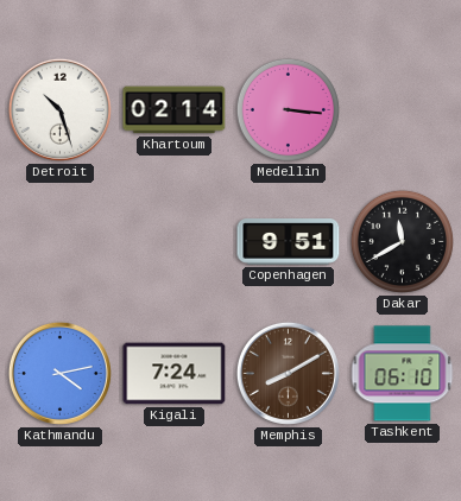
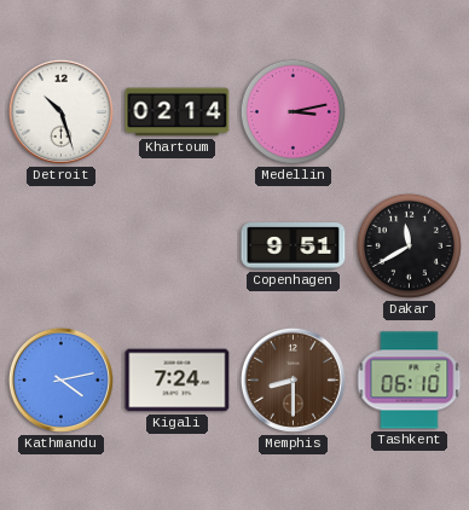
Medellin: 3:16 -> 3:13 (293, 111)
Memphis: 8:10 -> 8:30 (293, 379)
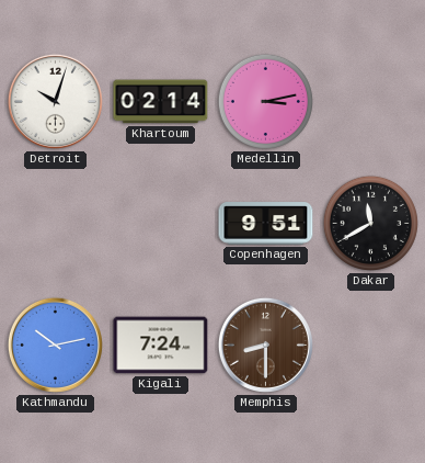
Detroit: 10:27 -> 10:03 (55, 101)
Kathmandu: 4:13 -> 10:13 (55, 345)
Tashkent: 06:10 -> none (410, 381)
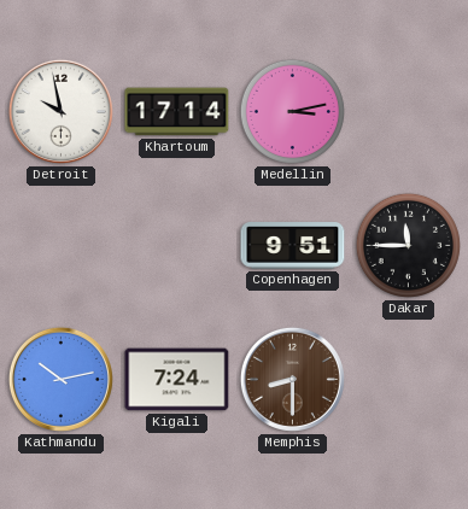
Detroit: 10:03 -> 9:58 (60, 111)
Khartoum: 02:14 -> 17:14 (177, 112)
Dakar: 11:40 -> 11:45 (408, 245)
